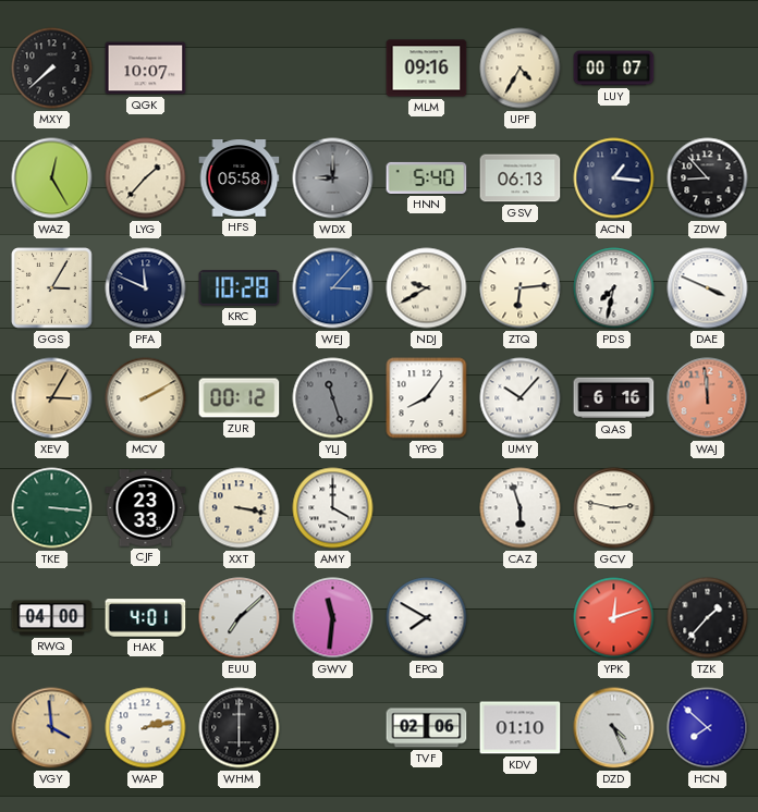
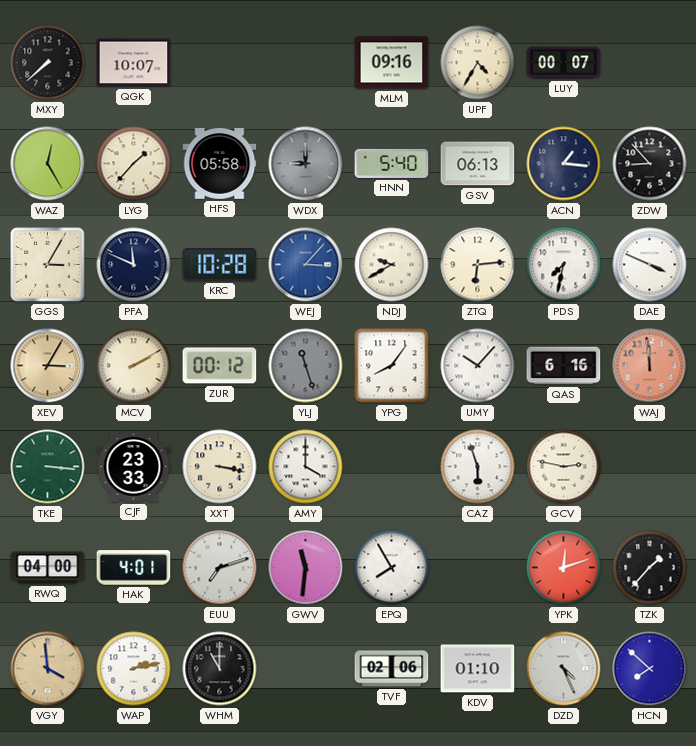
EUU: 7:08 -> 7:12 (220, 568)
EPQ: 7:50 -> 7:55 (392, 568)
WHM: 6:00 -> 11:00 (220, 669)
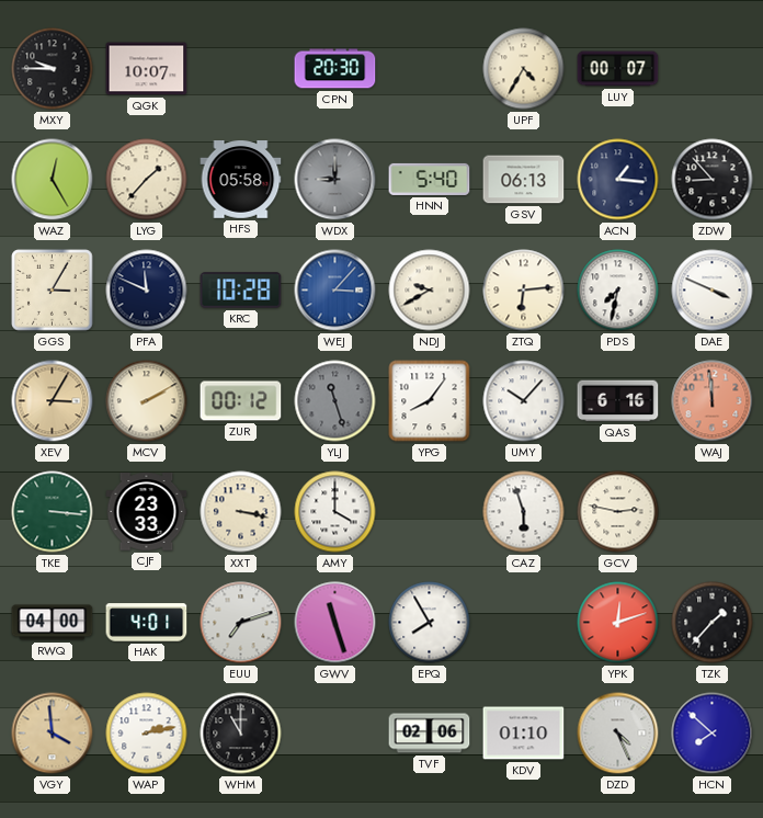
MXY: 7:38 -> 9:45 (53, 69)
CPN: none -> 20:30 (335, 69)
MLM: 09:16 -> none (392, 63)
GWV: 11:31 -> 11:27 (335, 623)
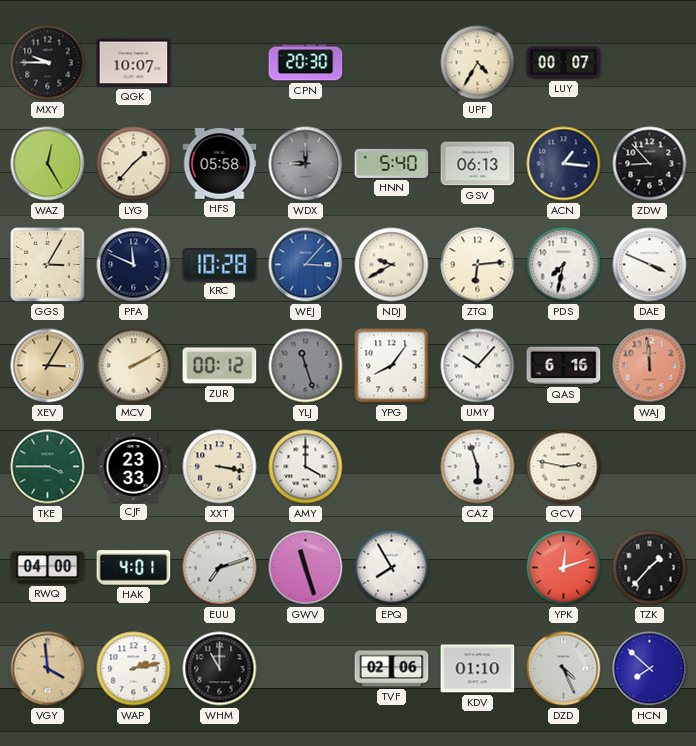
TKE: 3:16 -> 3:45 (48, 467)
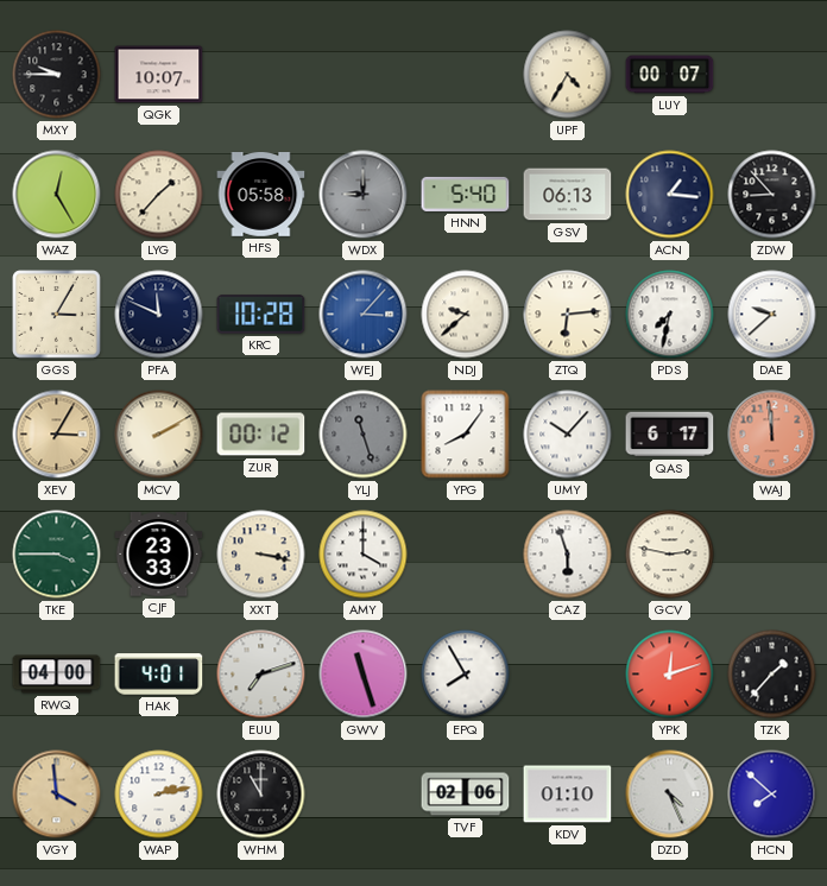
CPN: 20:30 -> none (306, 63)
NDJ: 9:40 -> 9:38 (466, 315)
DAE: 3:49 -> 9:38 (772, 315)
QAS: 6:16 -> 6:17 (670, 435)
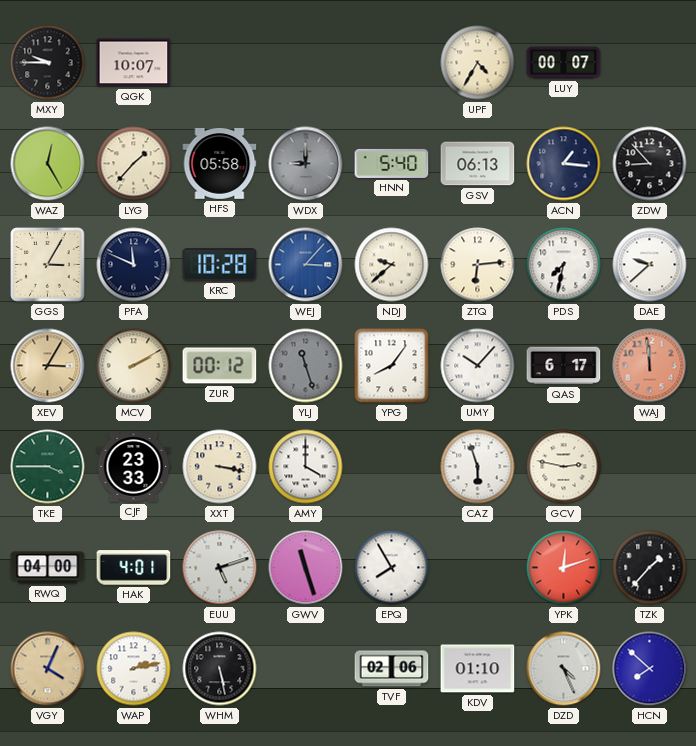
EUU: 7:12 -> 5:12 (220, 568)
VGY: 3:59 -> 4:04 (48, 669)
WHM: 11:00 -> 5:28 (220, 669)
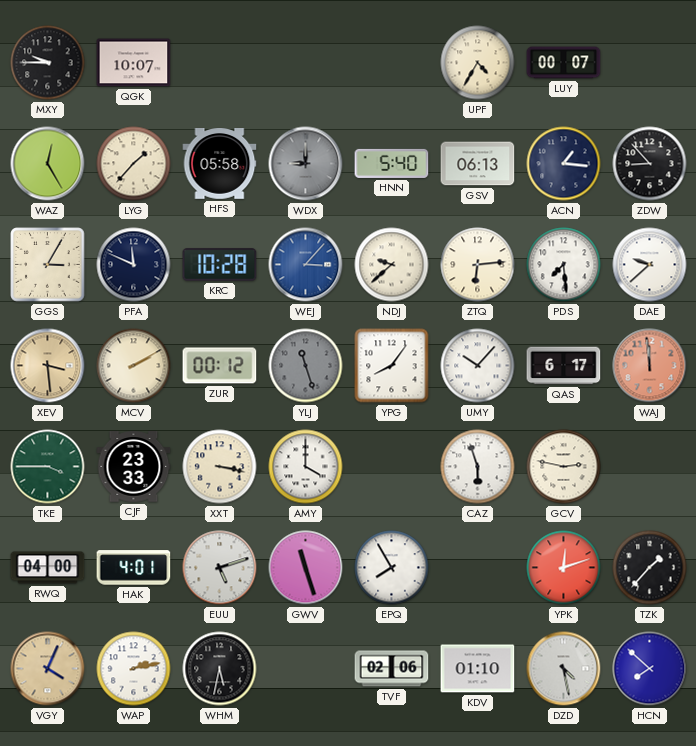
PDS: 7:32 -> 7:29 (564, 265)
XEV: 3:05 -> 3:29 (48, 366)
WHM: 5:28 -> 5:32 (220, 669)
DZD: 4:26 -> 4:28 (564, 669)
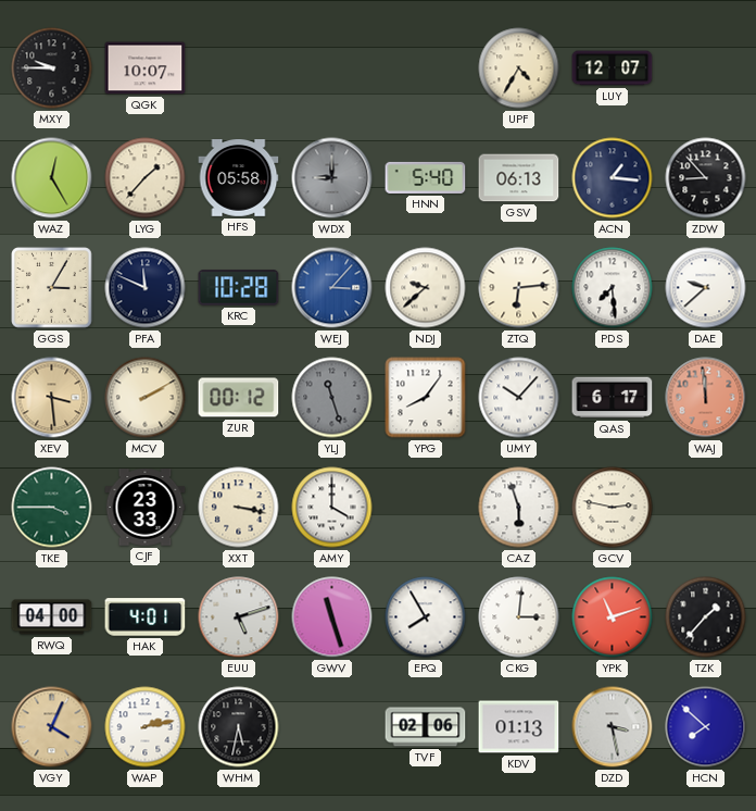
LUY: 00:07 -> 12:07 (613, 68)
CKG: none -> 3:01 (519, 617)
YPK: 12:12 -> 11:12 (613, 617)
KDV: 01:10 -> 01:13 (519, 727)
DZD: 4:28 -> 3:28 (613, 727)
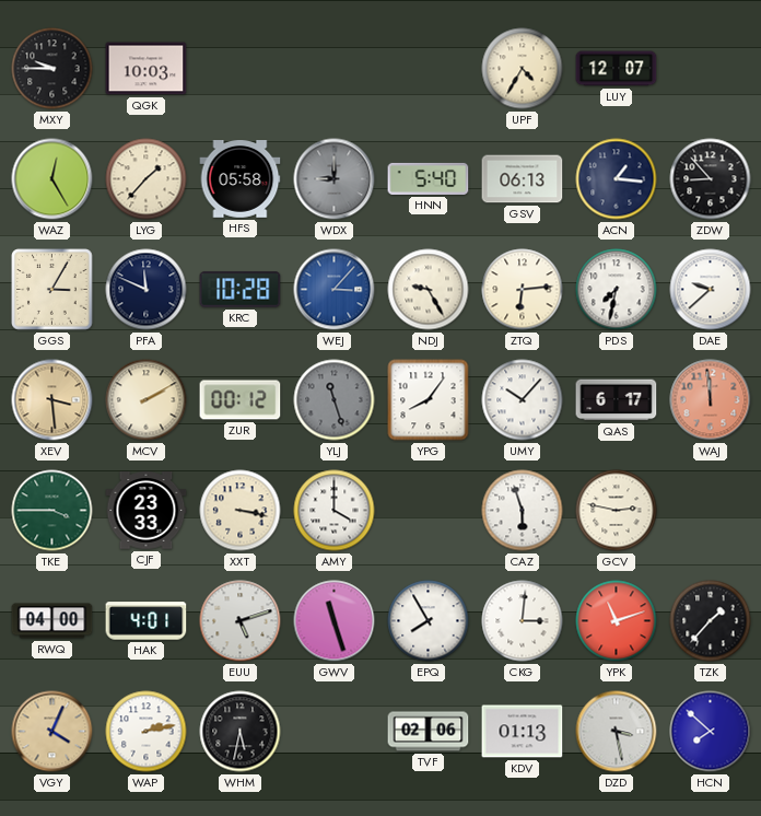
QGK: 10:07 -> 10:03 (147, 69)
NDJ: 9:38 -> 9:25 (429, 290)
PDS: 7:29 -> 7:32 (617, 290)
